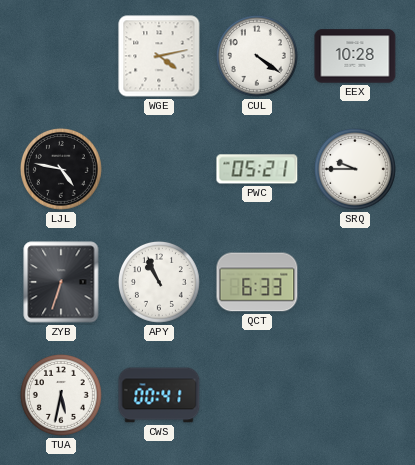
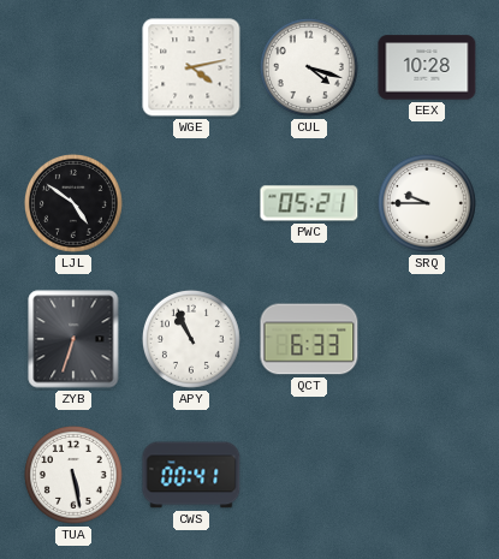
CUL: 4:21 -> 4:18 (309, 67)
LJL: 4:47 -> 4:51 (73, 203)
TUA: 5:32 -> 5:28 (73, 475)
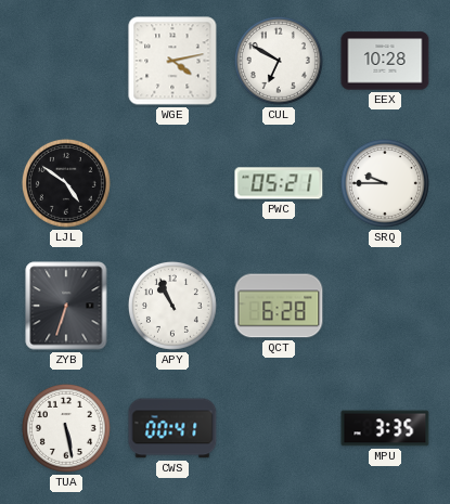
CUL: 4:18 -> 6:50 (279, 61)
QCT: 6:33 -> 6:28 (279, 306)
MPU: none -> 3:35 (385, 428)
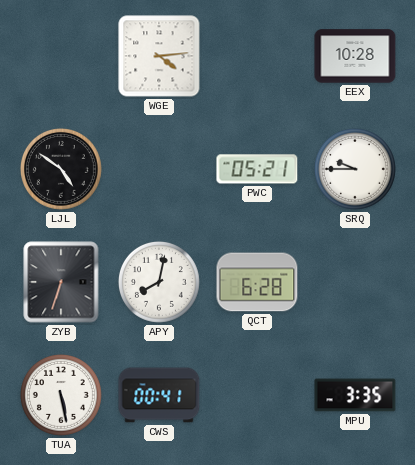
WGE: 4:13 -> 4:14 (159, 56)
CUL: 6:50 -> none (279, 61)
APY: 10:56 -> 8:02 (159, 282)
